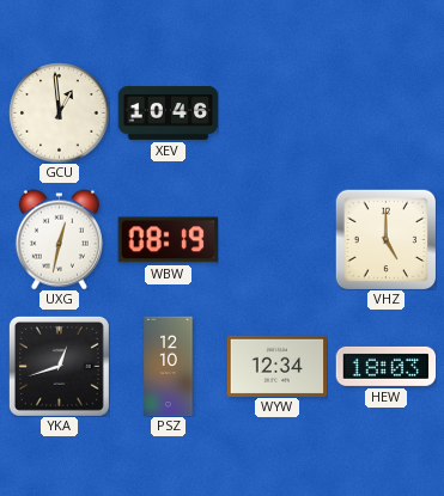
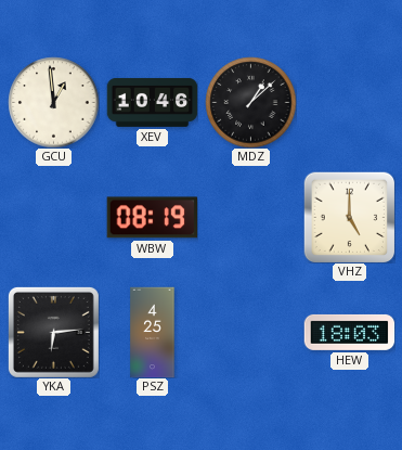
MDZ: none -> 1:08 (250, 102)
UXG: 12:32 -> none (59, 239)
YKA: 12:42 -> 6:14 (53, 332)
PSZ: 12:10 -> 4:25 (153, 332)
WYW: 12:34 -> none (276, 366)
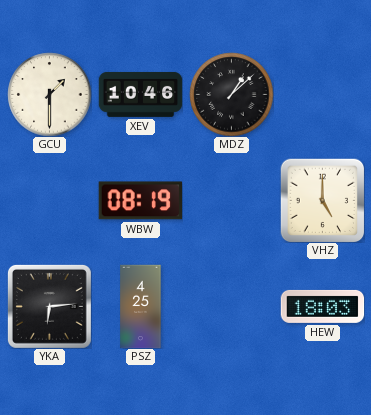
GCU: 12:59 -> 1:30 (49, 94)
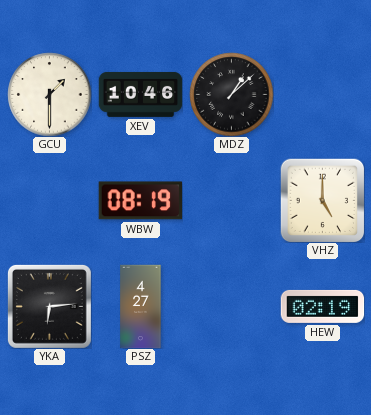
PSZ: 4:25 -> 4:27 (141, 306)
HEW: 18:03 -> 02:19 (322, 306)
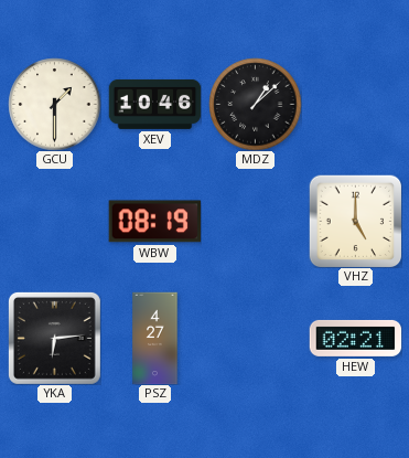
HEW: 02:19 -> 02:21 (355, 338)
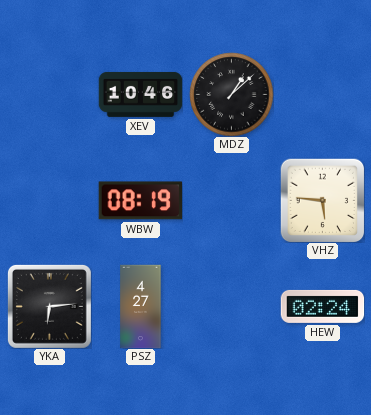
GCU: 1:30 -> none (54, 104)
VHZ: 5:00 -> 5:46 (322, 200)
HEW: 02:21 -> 02:24 (322, 306)
